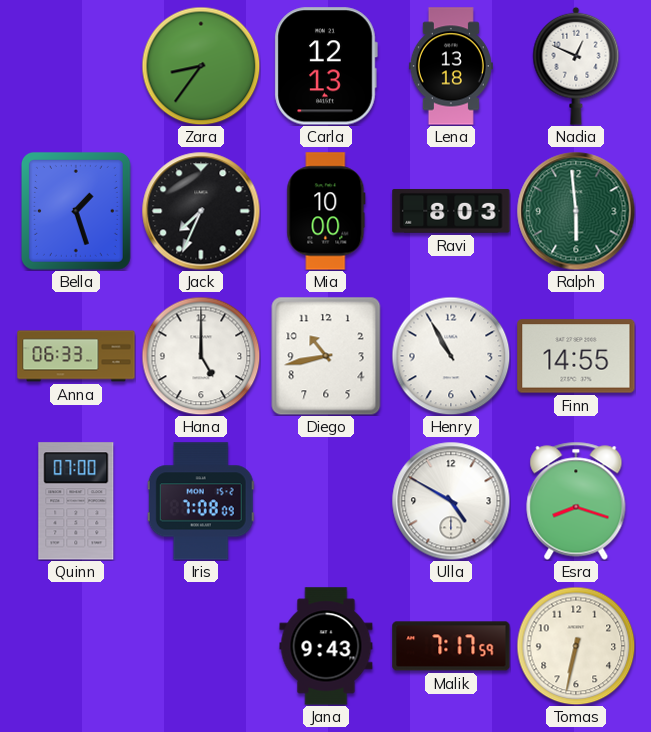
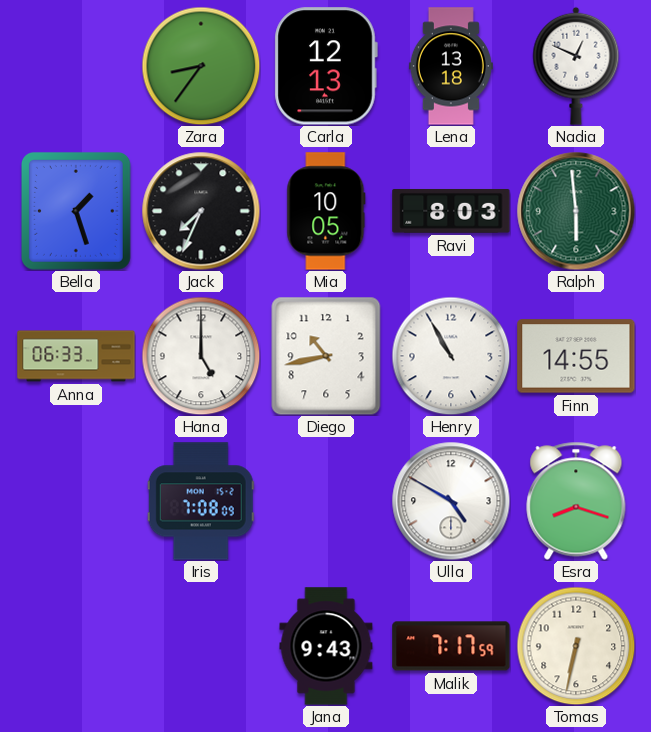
Mia: 10:00 -> 10:05 (326, 211)
Quinn: 07:00 -> none (76, 501)
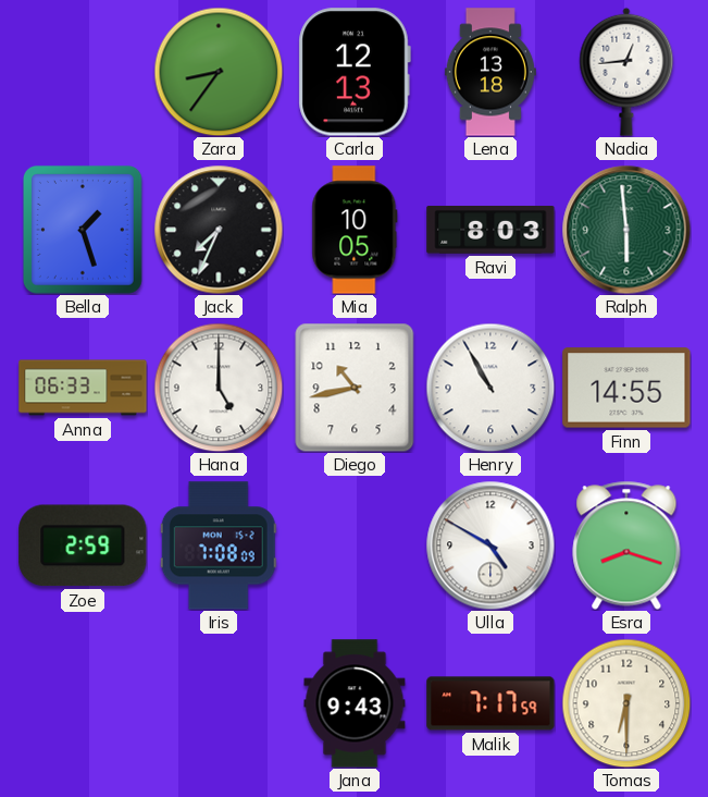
Nadia: 12:49 -> 12:44 (626, 72)
Zoe: none -> 2:59 (83, 545)
Tomas: 6:32 -> 6:30 (626, 703)
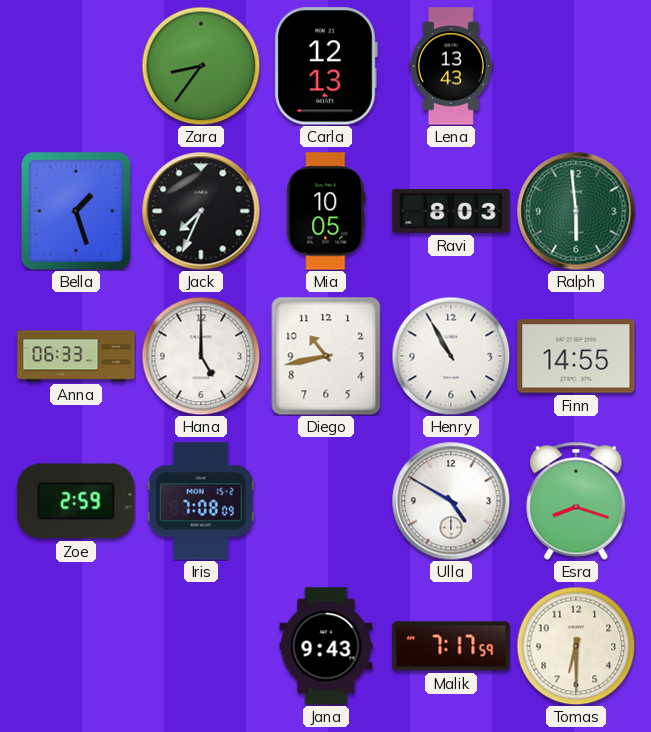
Lena: 13:18 -> 13:43 (451, 66)
Nadia: 12:44 -> none (626, 72)
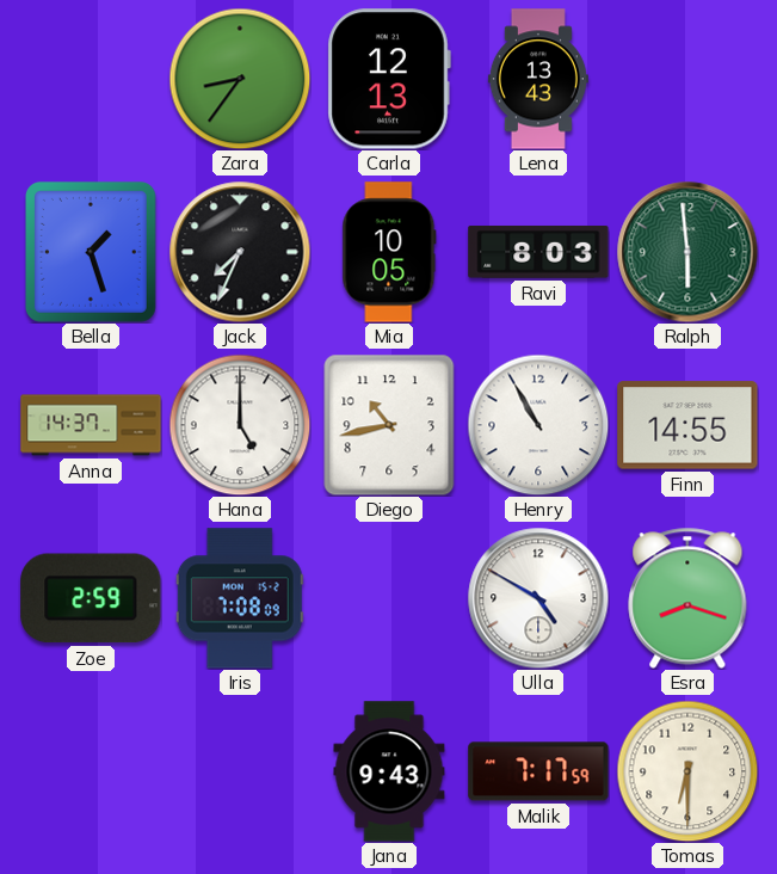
Anna: 06:33 -> 14:37 (91, 425)
